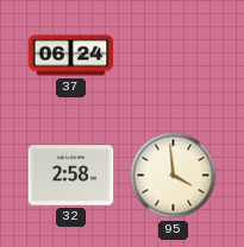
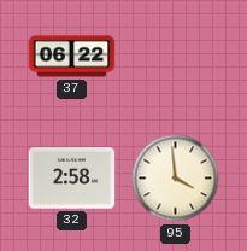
37: 06:24 -> 06:22 (72, 57)
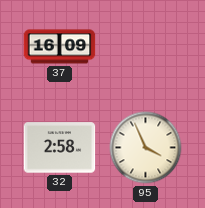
37: 06:22 -> 16:09 (60, 47)
95: 3:59 -> 3:56 (146, 148)
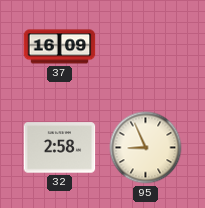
95: 3:56 -> 8:56 (146, 148)
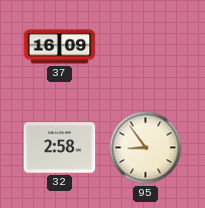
95: 8:56 -> 8:54 (146, 148)
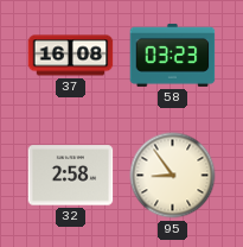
37: 16:09 -> 16:08 (71, 56)
58: none -> 03:23 (173, 55)
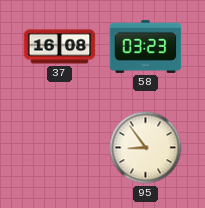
32: 2:58 -> none (71, 176)
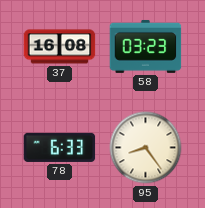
78: none -> 6:33 (60, 147)
95: 8:54 -> 8:24 (146, 148)
